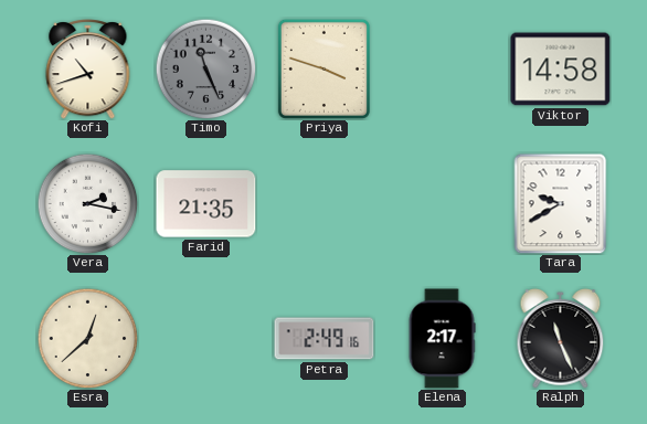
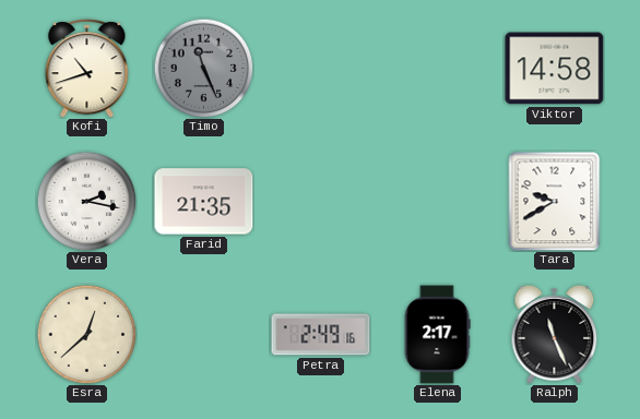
Priya: 3:48 -> none (324, 68)
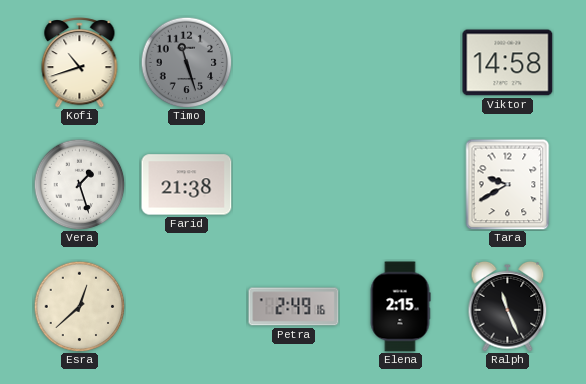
Timo: 11:26 -> 11:27 (186, 62)
Vera: 2:17 -> 1:27 (79, 184)
Farid: 21:35 -> 21:38 (187, 185)
Elena: 2:17 -> 2:15 (400, 307)
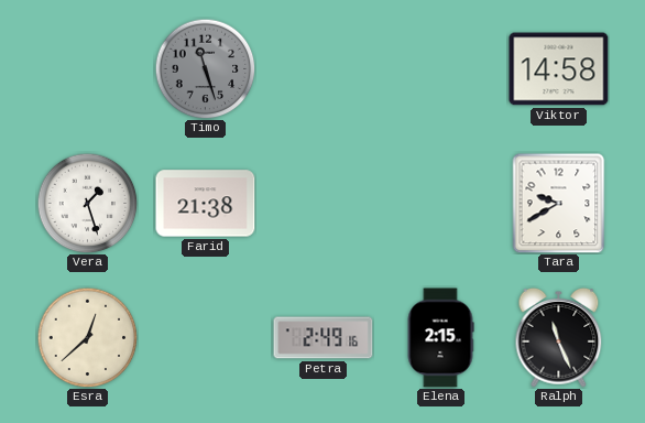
Kofi: 10:42 -> none (80, 63)
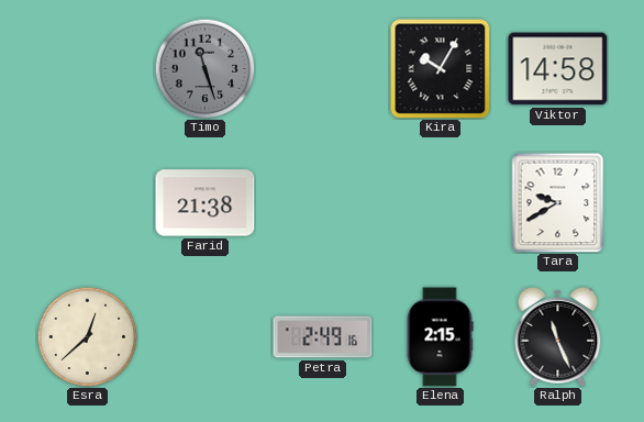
Kira: none -> 10:05 (441, 69)
Vera: 1:27 -> none (87, 203)
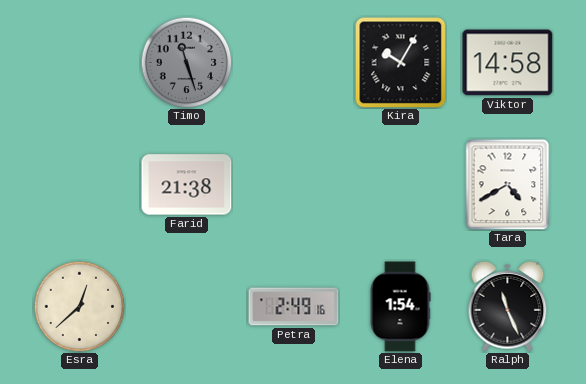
Tara: 9:40 -> 4:40 (508, 184)
Elena: 2:15 -> 1:54 (400, 307)
